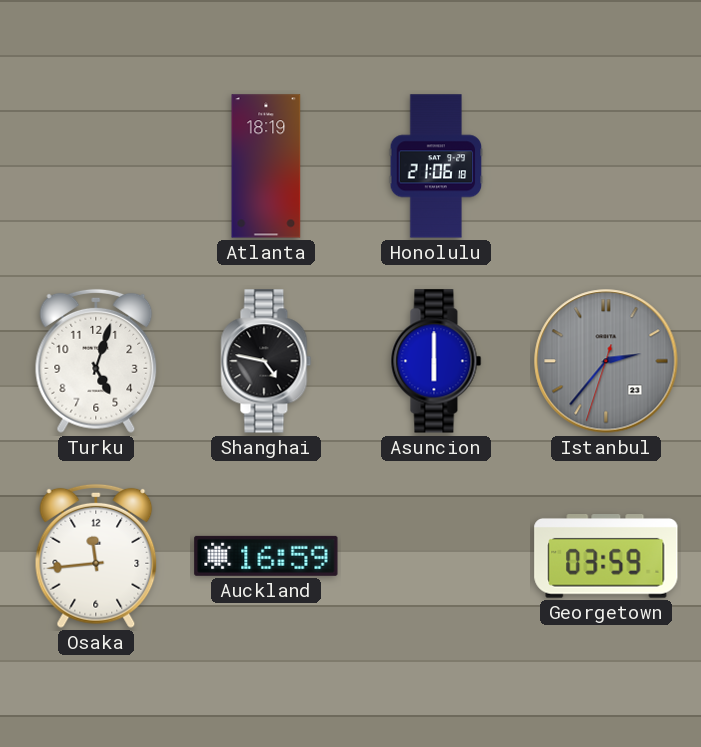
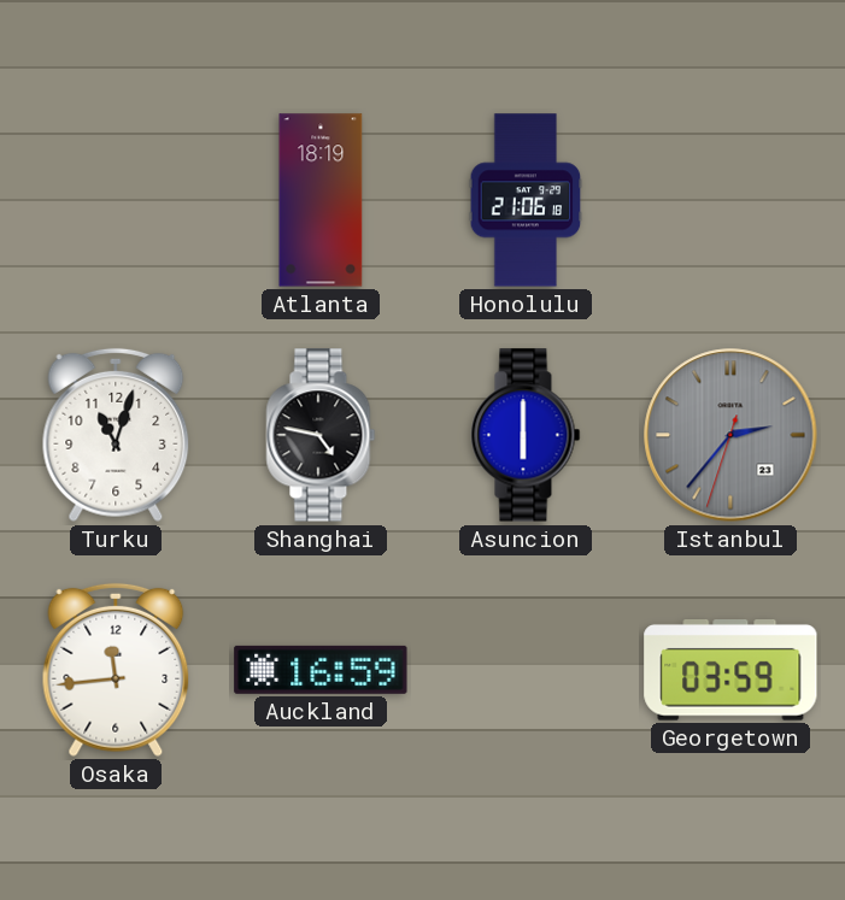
Turku: 5:03 -> 11:03 (116, 435)
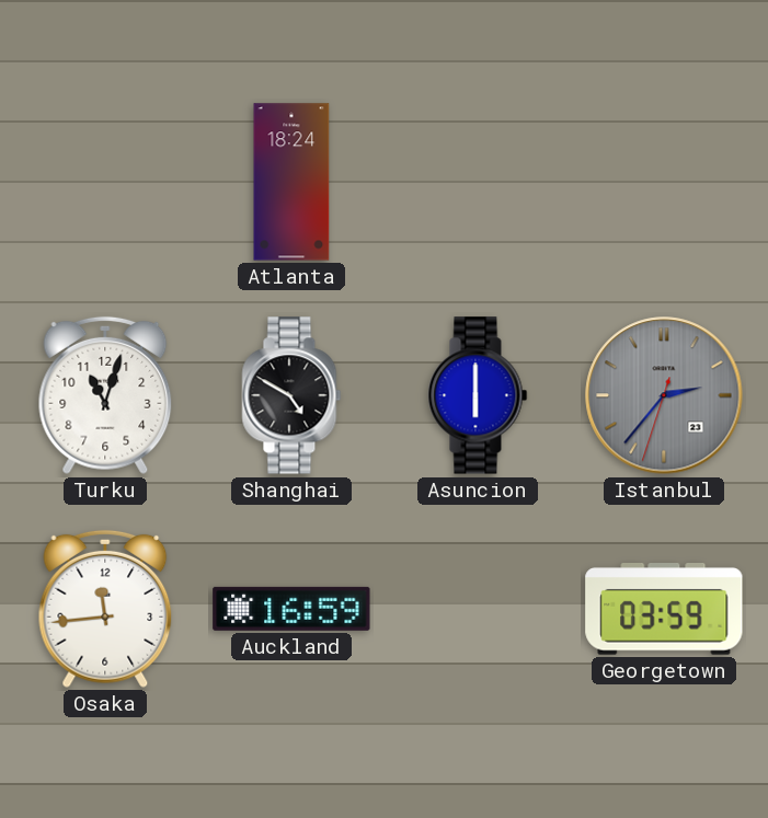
Atlanta: 18:19 -> 18:24 (291, 182)
Honolulu: 21:06 -> none (526, 200)
Shanghai: 4:47 -> 4:50 (291, 395)
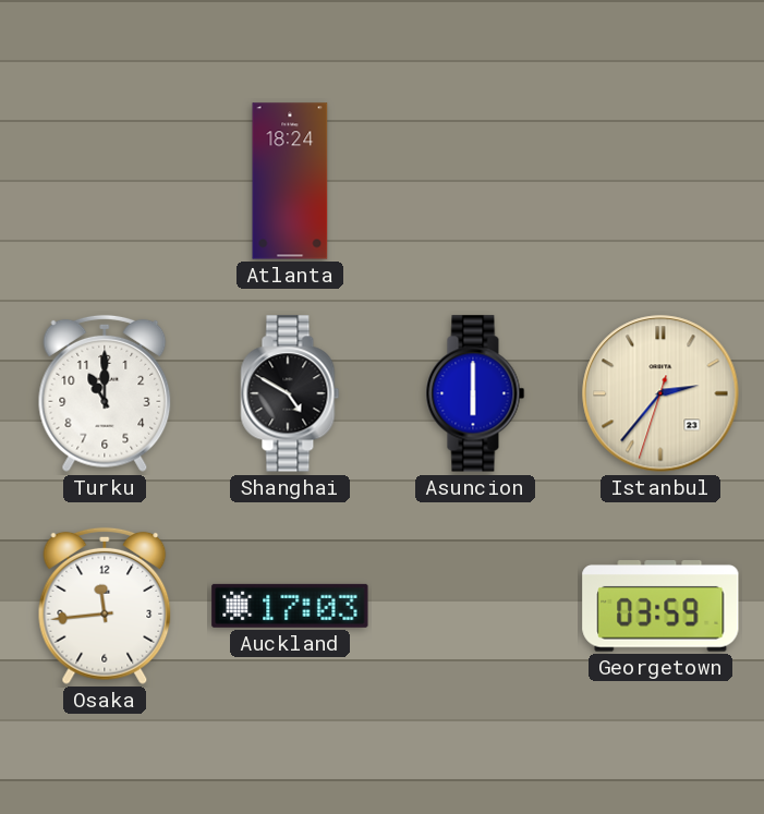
Turku: 11:03 -> 11:00 (105, 393)
Istanbul dial: grey -> cream (660, 393)
Auckland: 16:59 -> 17:03 (290, 606)
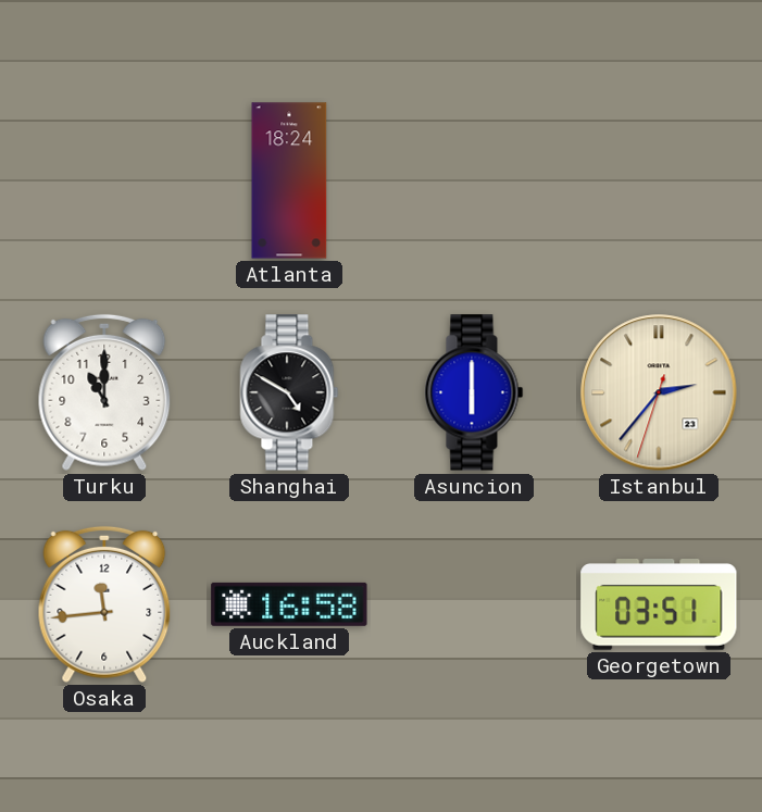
Auckland: 17:03 -> 16:58 (289, 604)
Georgetown: 03:59 -> 03:51 (659, 605)
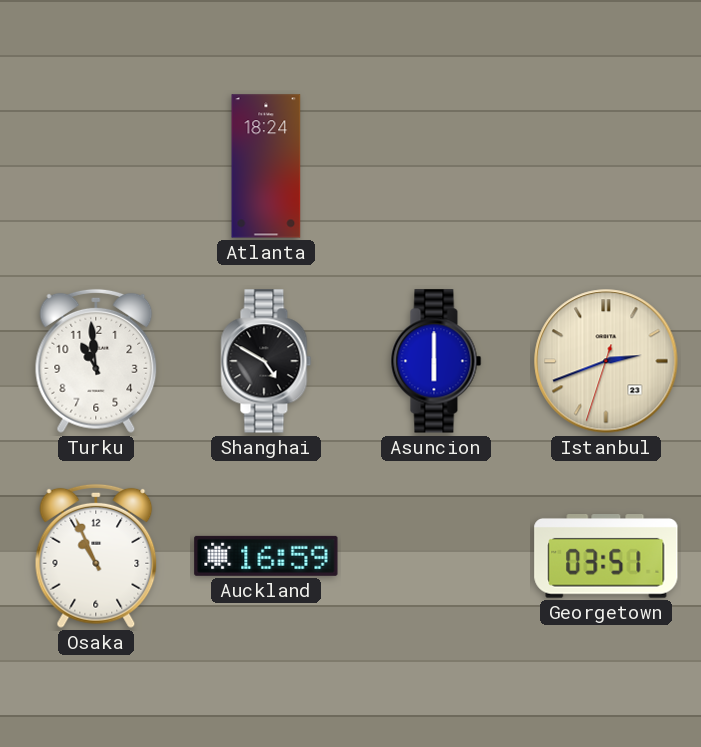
Turku: 11:00 -> 10:59 (96, 361)
Istanbul: 2:36 -> 2:41 (606, 361)
Osaka: 11:44 -> 10:56 (96, 556)
Auckland: 16:58 -> 16:59 (266, 556)
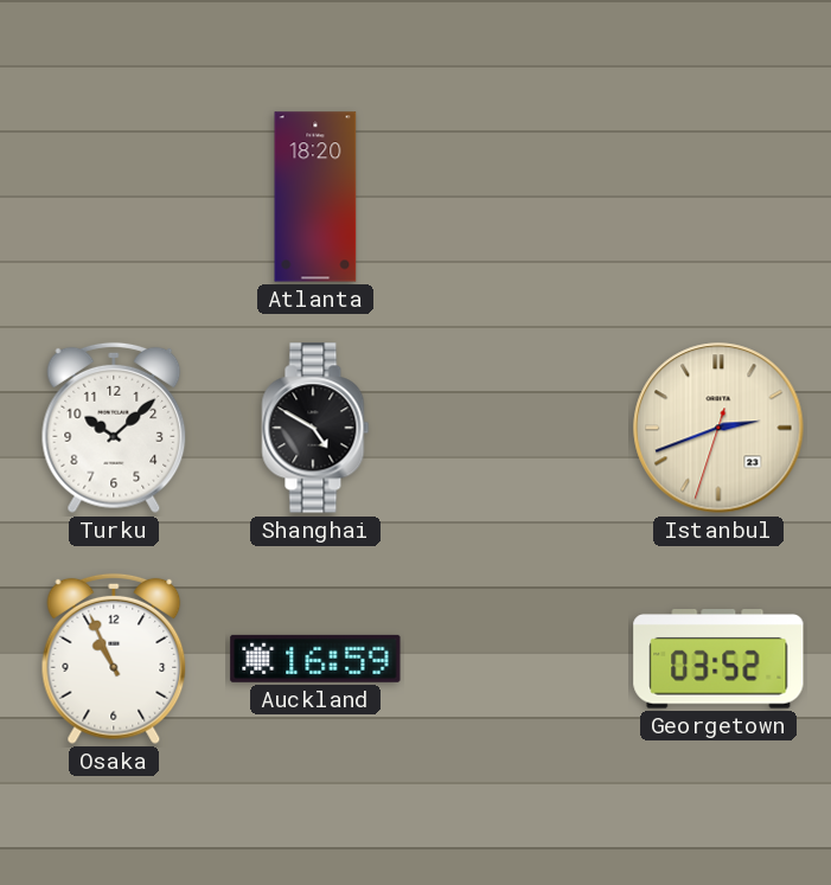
Atlanta: 18:24 -> 18:20 (315, 197)
Turku: 10:59 -> 10:08 (114, 428)
Asuncion: 6:00 -> none (436, 361)
Georgetown: 03:51 -> 03:52 (718, 660)
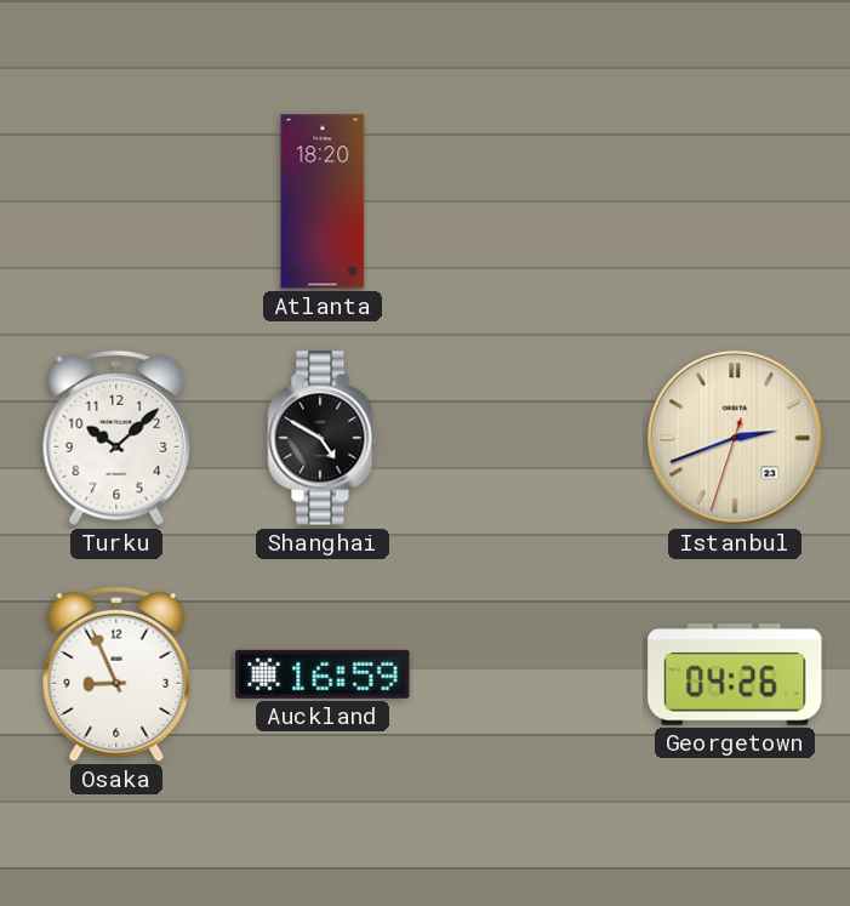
Osaka: 10:56 -> 8:56 (116, 674)
Georgetown: 03:52 -> 04:26 (735, 676)
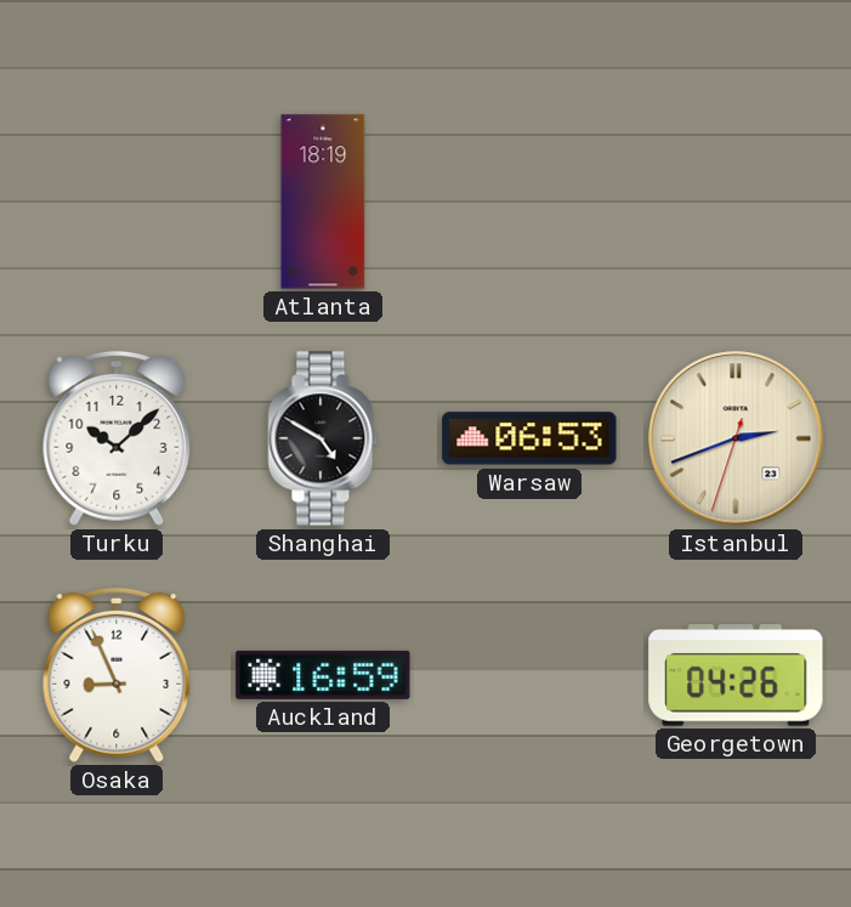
Atlanta: 18:20 -> 18:19 (323, 202)
Warsaw: none -> 06:53 (529, 438)
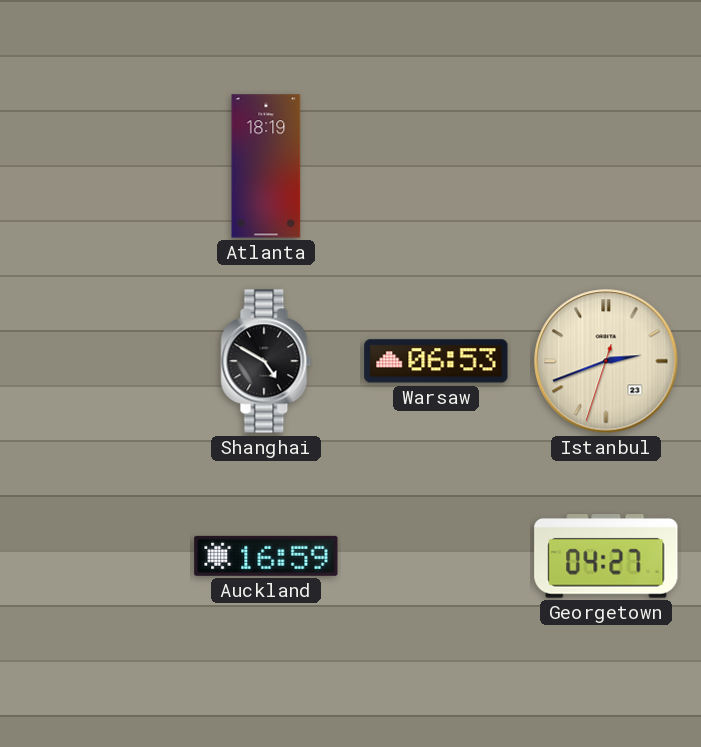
Turku: 10:08 -> none (117, 438)
Osaka: 8:56 -> none (117, 675)
Georgetown: 04:26 -> 04:27 (606, 557)
